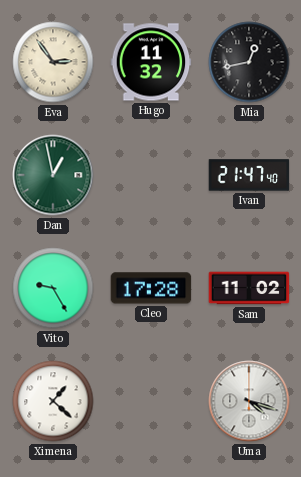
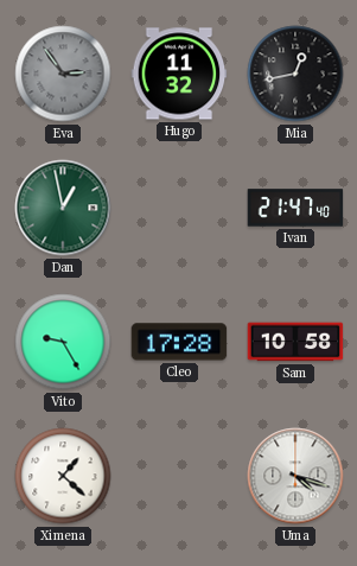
Eva dial: cream -> grey (63, 74)
Sam: 11:02 -> 10:58 (295, 342)
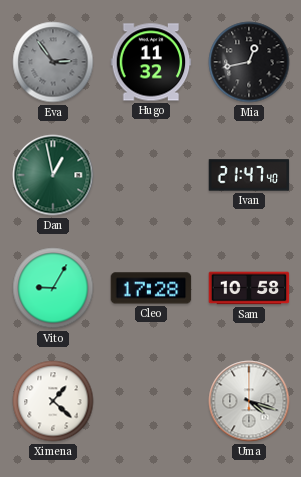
Vito: 9:25 -> 9:05 (53, 288)
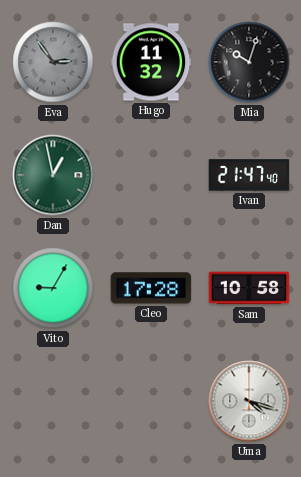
Mia: 12:43 -> 10:03 (249, 62)
Ximena: 1:22 -> none (53, 401)
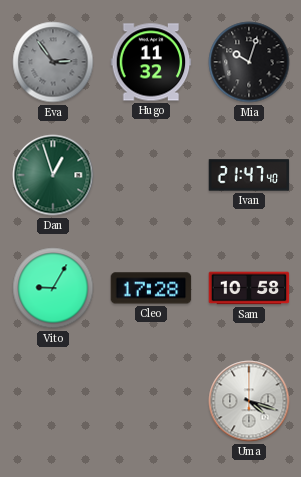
Dan: 12:58 -> 12:57 (53, 175)
